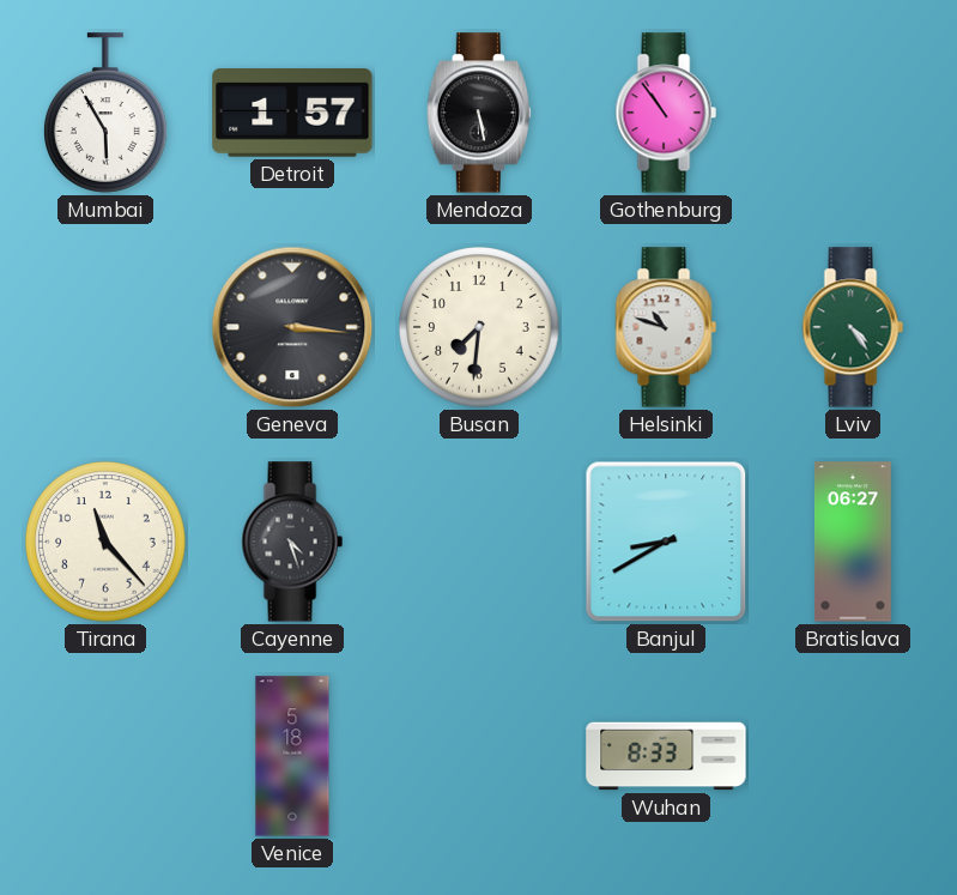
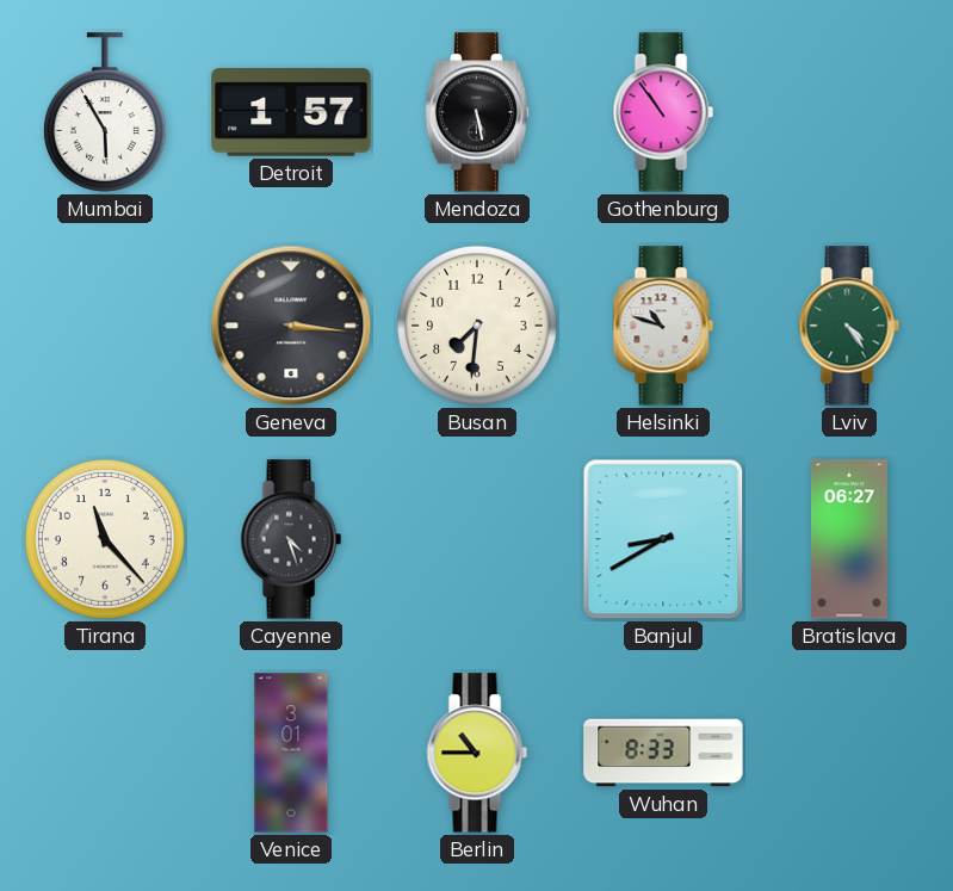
Venice: 5:18 -> 3:01 (291, 753)
Berlin: none -> 10:45 (477, 753)
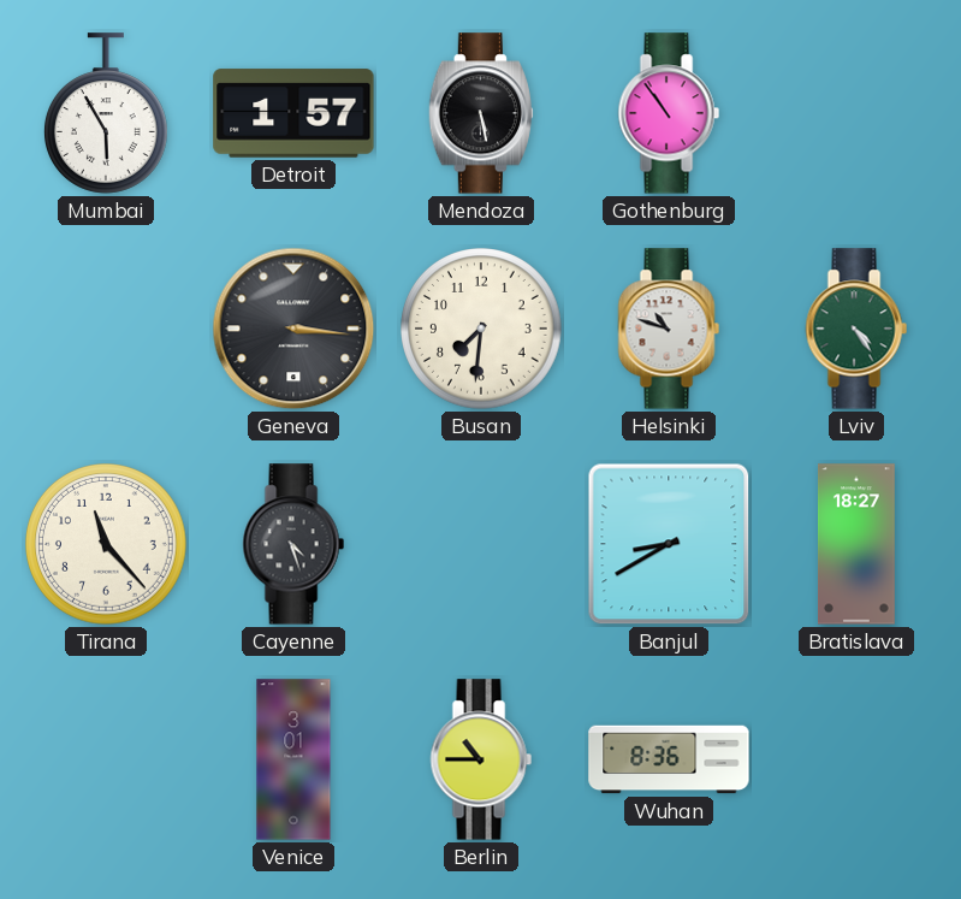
Bratislava: 06:27 -> 18:27 (858, 544)
Wuhan: 8:33 -> 8:36 (669, 759)
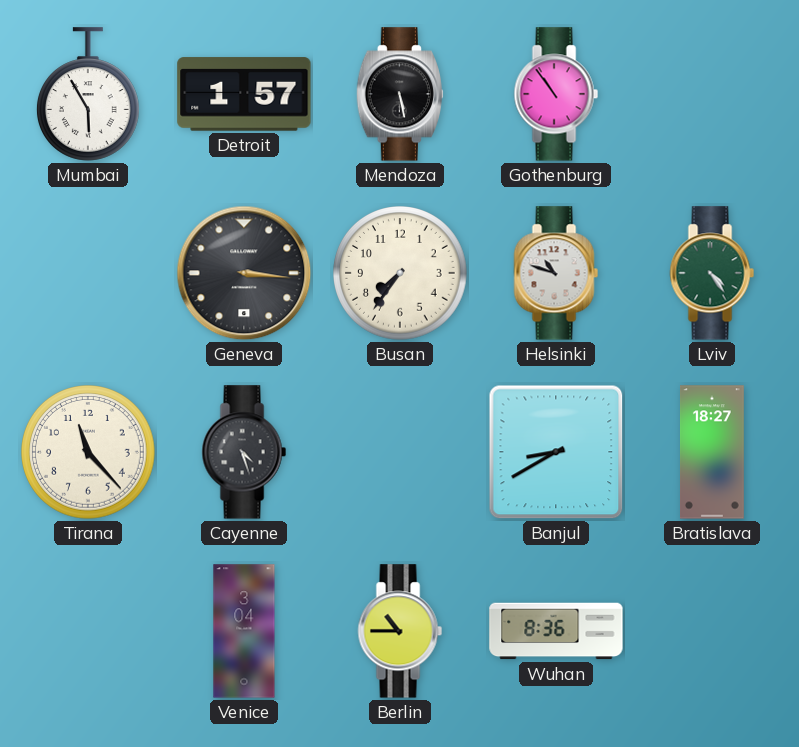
Busan: 7:31 -> 7:36 (400, 273)
Venice: 3:01 -> 3:04 (244, 631)
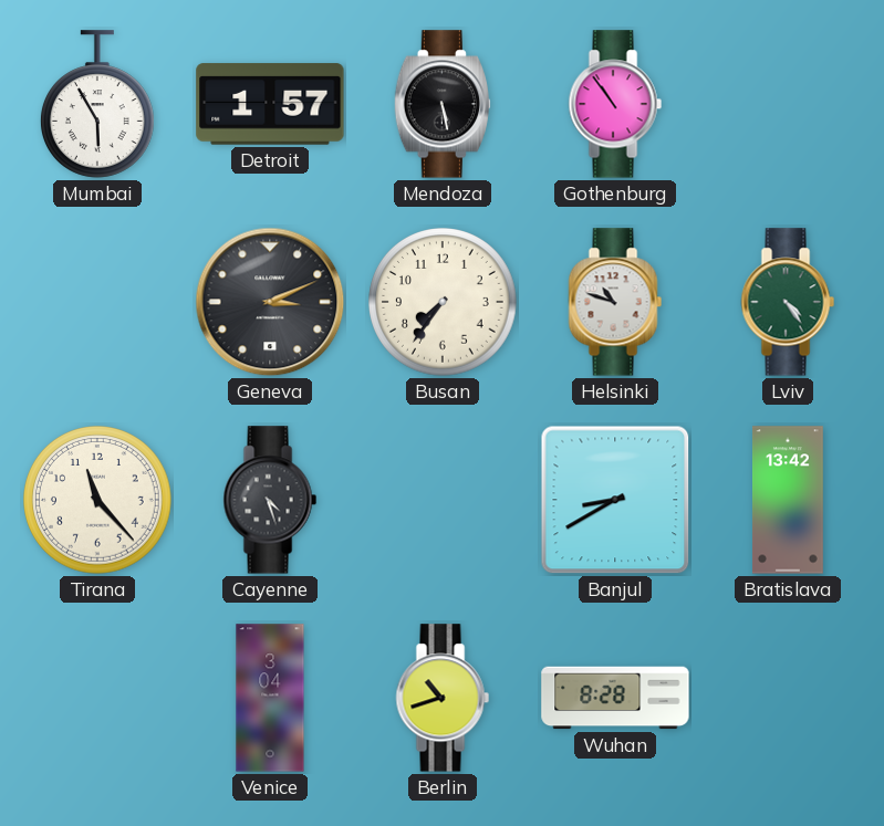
Geneva: 3:16 -> 3:11 (270, 302)
Bratislava: 18:27 -> 13:42 (789, 500)
Berlin: 10:45 -> 10:42 (443, 698)
Wuhan: 8:36 -> 8:28 (615, 698)
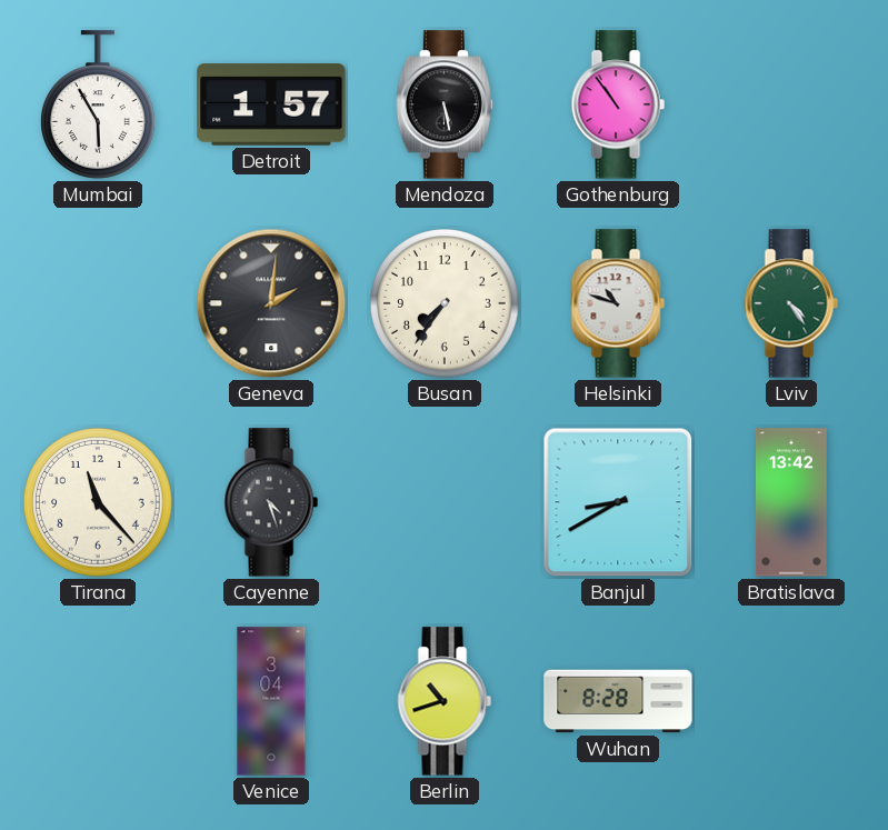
Geneva: 3:11 -> 2:01 (271, 303)
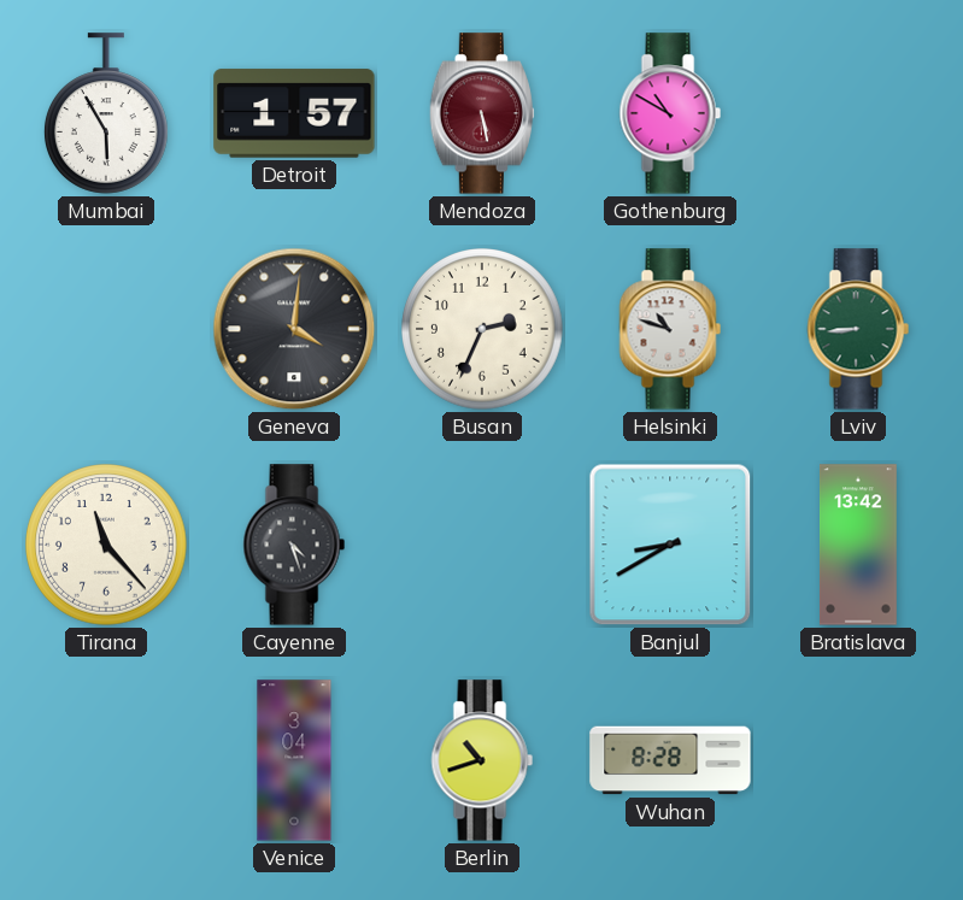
Mendoza dial: black -> burgundy (482, 113)
Gothenburg: 10:54 -> 10:50 (670, 113)
Geneva: 2:01 -> 4:01 (294, 329)
Busan: 7:36 -> 2:34 (482, 329)
Lviv: 4:24 -> 8:44 (858, 329)
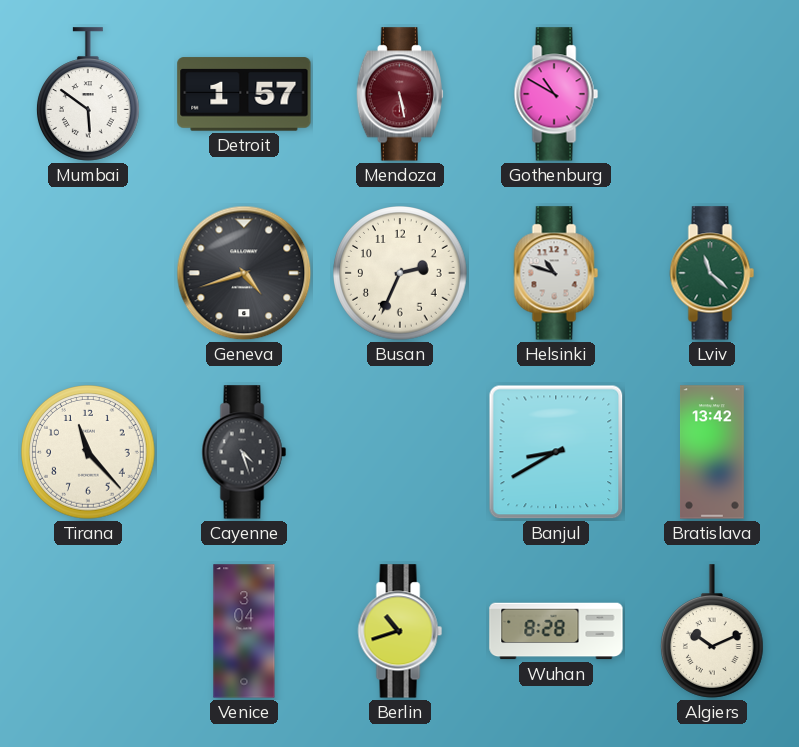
Mumbai: 5:55 -> 5:51 (88, 94)
Geneva: 4:01 -> 4:42 (244, 273)
Lviv: 8:44 -> 11:22 (712, 273)
Algiers: none -> 10:11 (712, 631)
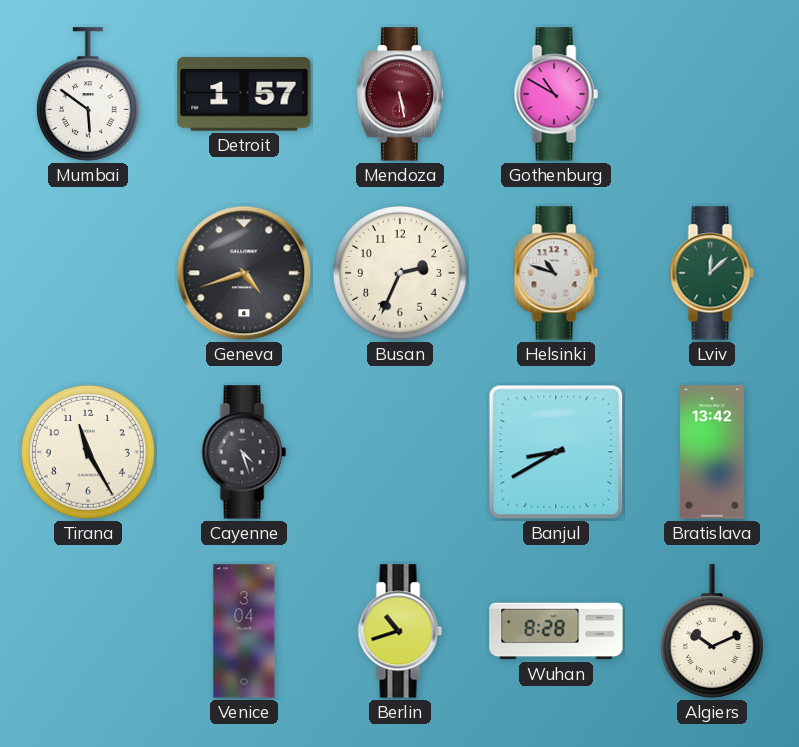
Lviv: 11:22 -> 12:08 (712, 273)
Tirana: 11:23 -> 11:25 (88, 452)
